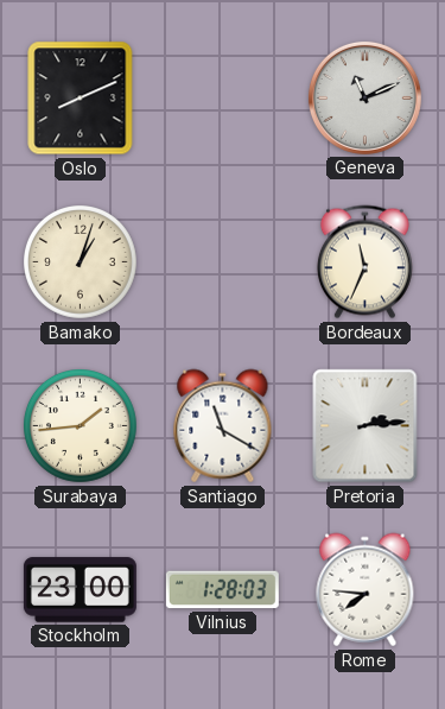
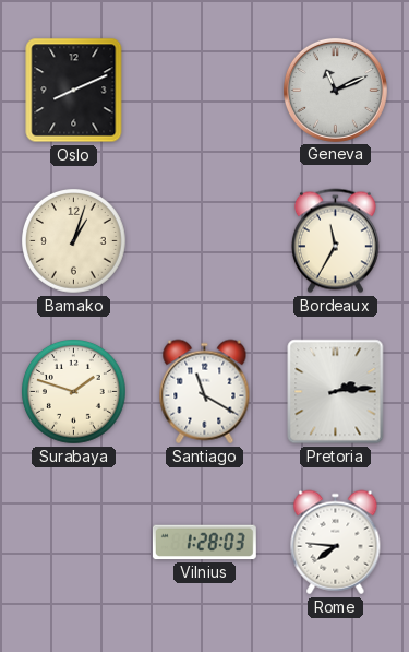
Bordeaux: 11:34 -> 11:35 (335, 241)
Surabaya: 1:44 -> 1:48 (74, 392)
Stockholm: 23:00 -> none (80, 590)
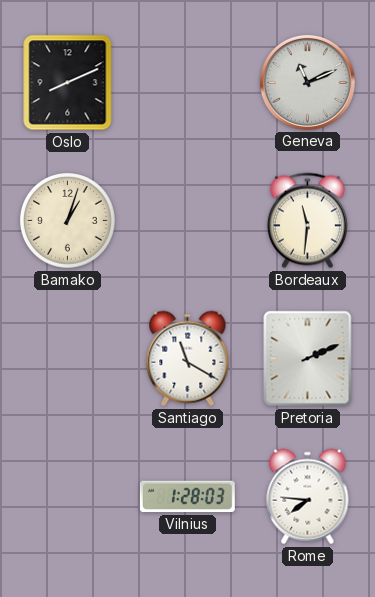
Bordeaux: 11:35 -> 11:31 (307, 221)
Surabaya: 1:48 -> none (74, 392)
Pretoria: 2:14 -> 2:11 (308, 359)
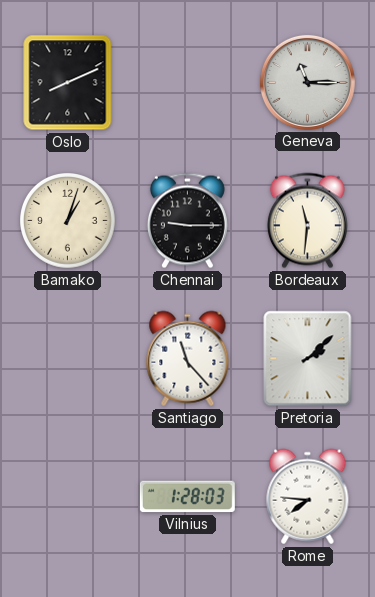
Geneva: 11:11 -> 11:15 (307, 82)
Chennai: none -> 9:15 (187, 221)
Santiago: 11:20 -> 11:23 (188, 359)
Pretoria: 2:11 -> 2:08 (308, 359)
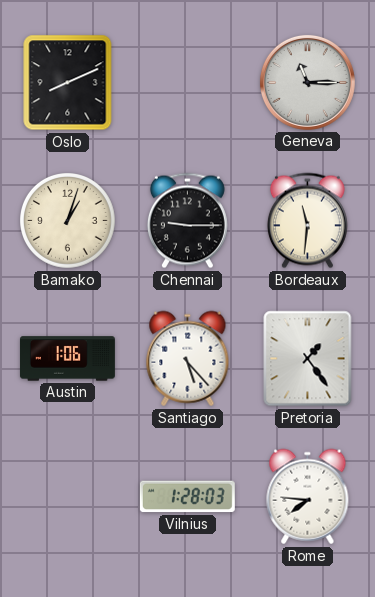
Austin: none -> 1:06 (67, 359)
Santiago: 11:23 -> 5:23 (188, 359)
Pretoria: 2:08 -> 1:24 (308, 359)
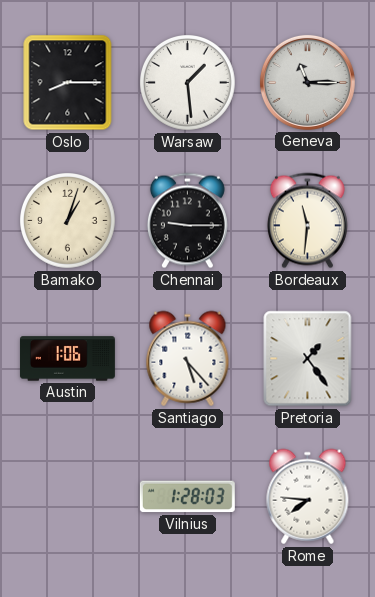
Oslo: 8:11 -> 8:15 (68, 83)
Warsaw: none -> 1:29 (188, 83)
